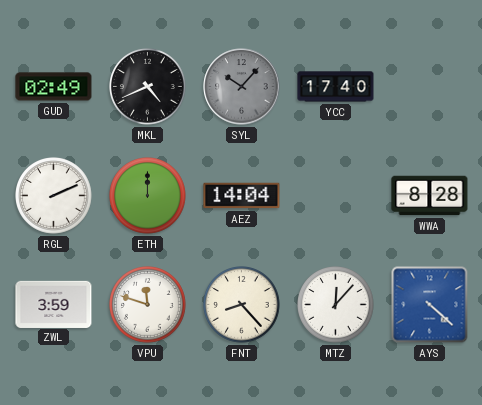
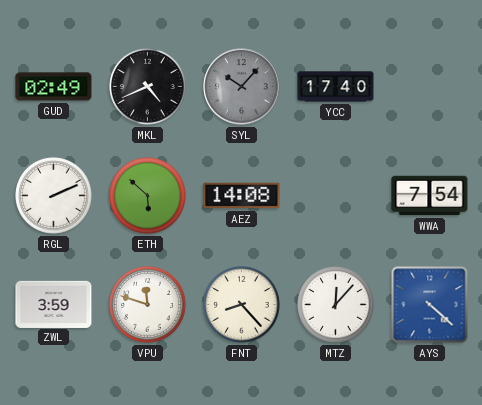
ETH: 12:00 -> 5:52 (148, 196)
AEZ: 14:04 -> 14:08 (242, 196)
WWA: 8:28 -> 7:54 (430, 196)
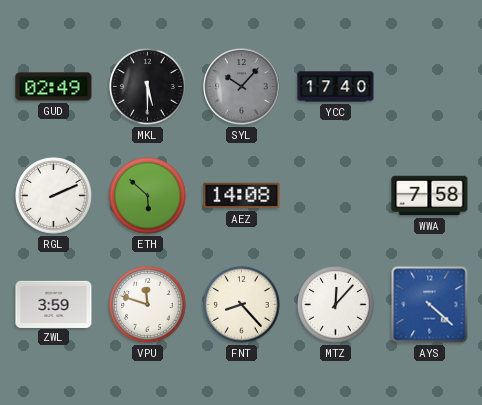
MKL: 4:41 -> 5:30 (148, 87)
WWA: 7:54 -> 7:58 (430, 196)
